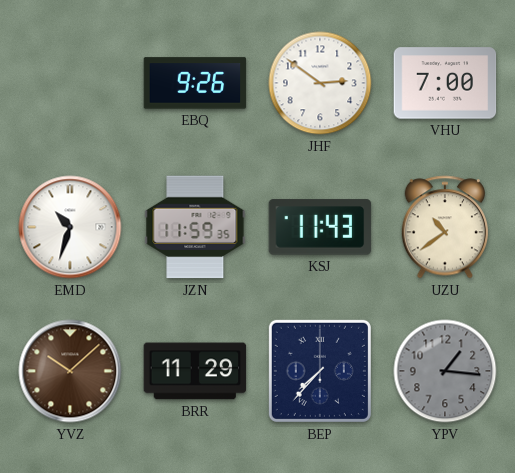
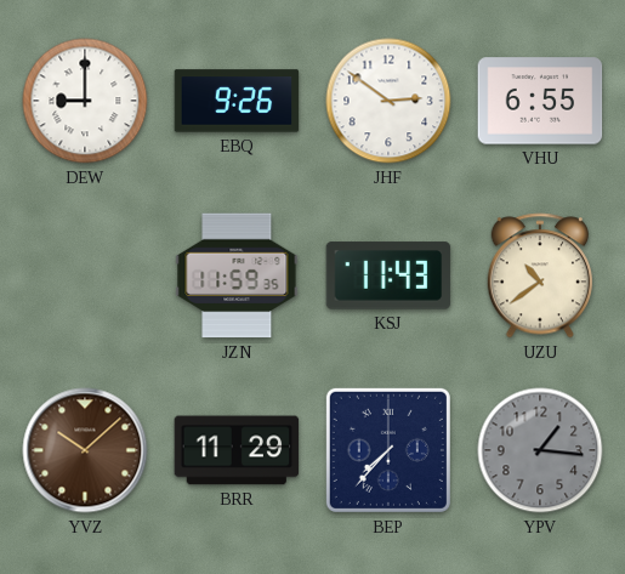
DEW: none -> 9:00 (85, 101)
VHU: 7:00 -> 6:55 (540, 101)
EMD: 10:33 -> none (70, 227)
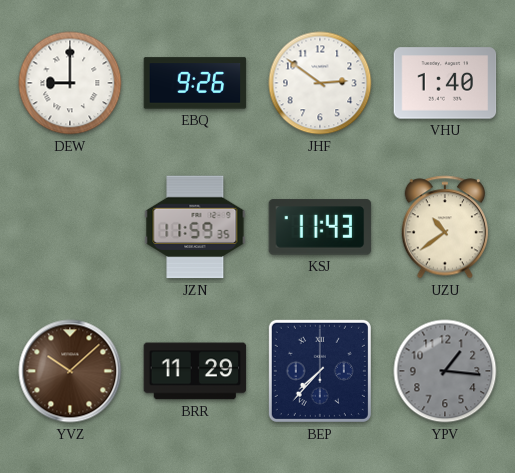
VHU: 6:55 -> 1:40 (445, 83)
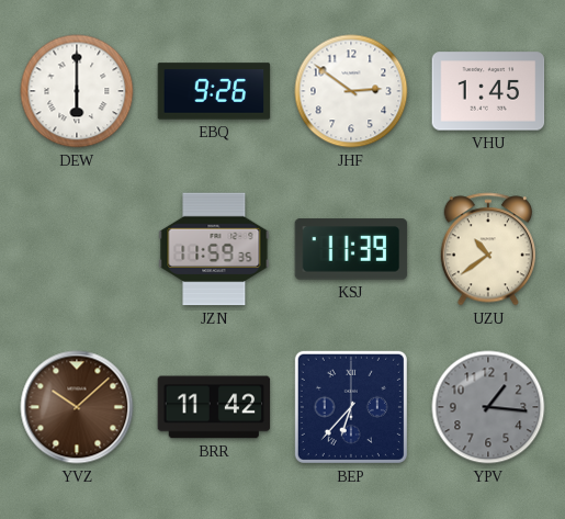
DEW: 9:00 -> 6:00 (77, 91)
VHU: 1:40 -> 1:45 (488, 91)
KSJ: 11:43 -> 11:39 (351, 249)
BRR: 11:29 -> 11:42 (214, 407)
BEP: 7:37 -> 6:37 (351, 407)
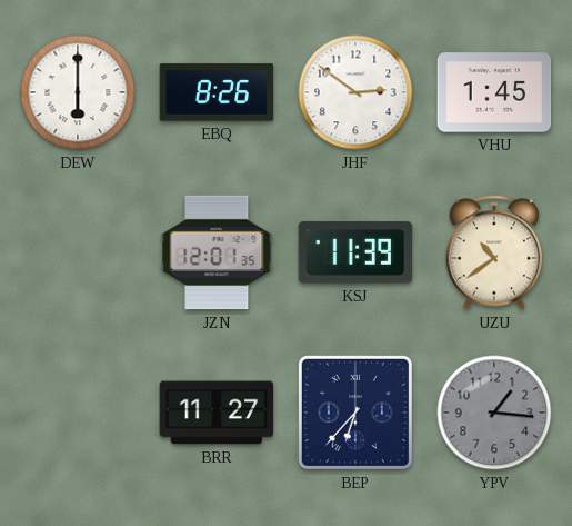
EBQ: 9:26 -> 8:26 (217, 92)
JZN: 11:59 -> 12:01 (217, 252)
YVZ: 10:08 -> none (77, 407)
BRR: 11:42 -> 11:27 (217, 413)
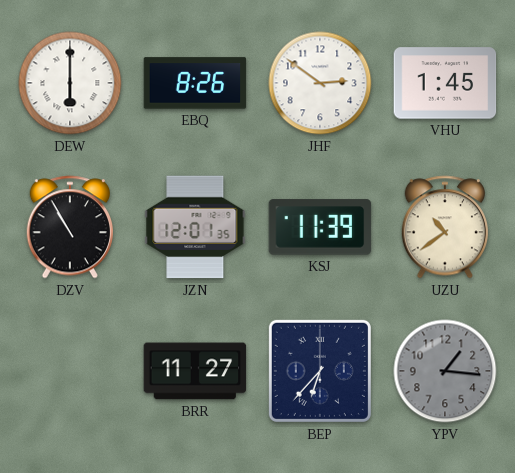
DZV: none -> 10:55 (69, 227)
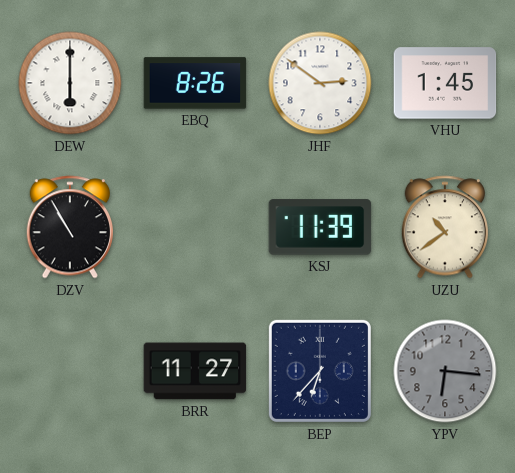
JZN: 12:01 -> none (195, 227)
YPV: 1:16 -> 6:16 (445, 371)
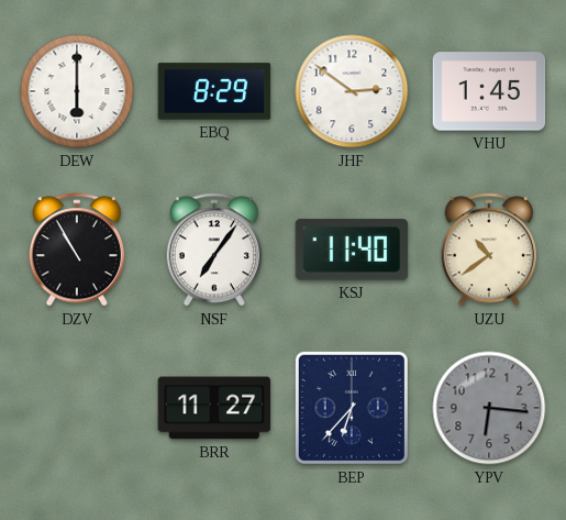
EBQ: 8:26 -> 8:29 (214, 91)
NSF: none -> 7:06 (213, 250)
KSJ: 11:39 -> 11:40 (352, 250)
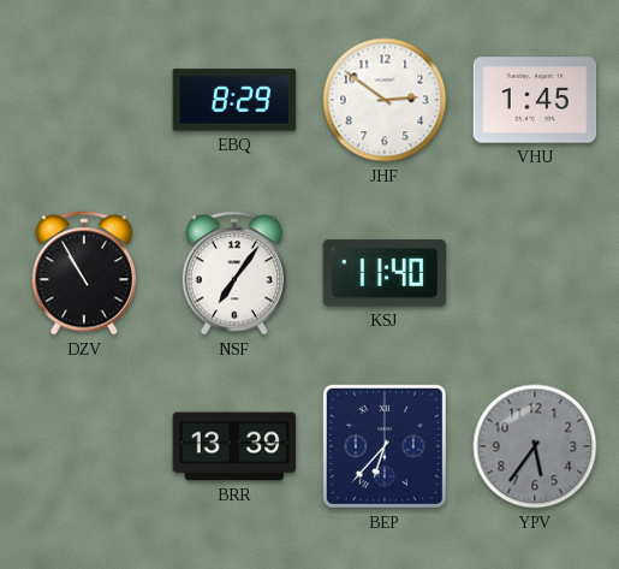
DEW: 6:00 -> none (77, 91)
UZU: 10:39 -> none (488, 250)
BRR: 11:27 -> 13:39 (234, 446)
YPV: 6:16 -> 5:36 (535, 446)
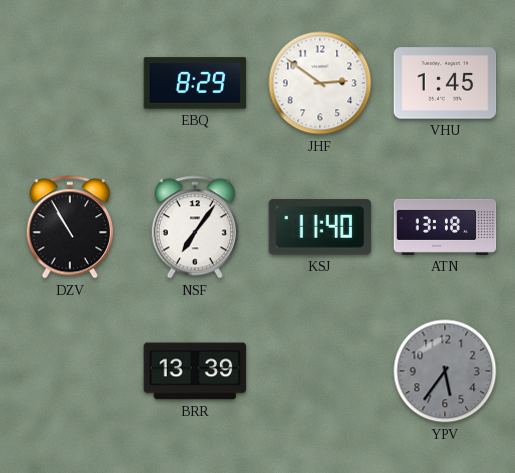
ATN: none -> 13:18 (445, 227)
BEP: 6:37 -> none (385, 446)
